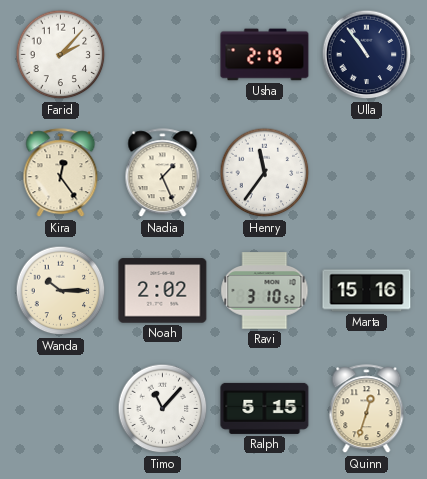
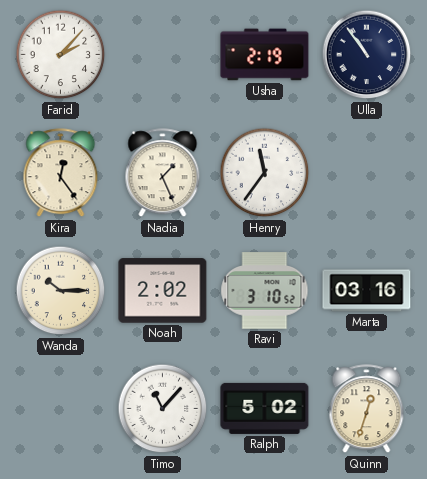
Marta: 15:16 -> 03:16 (367, 291)
Ralph: 5:15 -> 5:02 (265, 408)
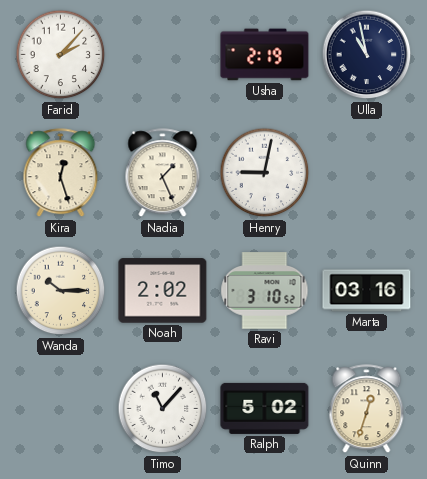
Ulla: 10:54 -> 10:58 (367, 55)
Kira: 12:24 -> 12:27 (61, 173)
Henry: 11:36 -> 9:02 (265, 173)
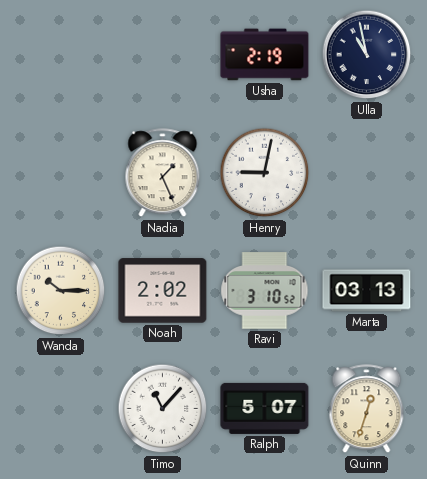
Farid: 2:07 -> none (61, 55)
Kira: 12:27 -> none (61, 173)
Marta: 03:16 -> 03:13 (367, 291)
Ralph: 5:02 -> 5:07 (265, 408)
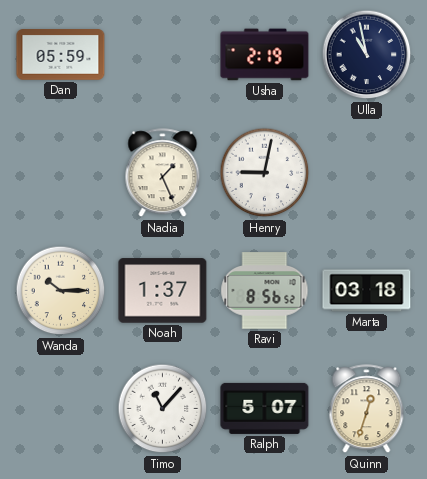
Dan: none -> 05:59 (61, 55)
Noah: 2:02 -> 1:37 (163, 291)
Ravi: 3:10 -> 8:56 (265, 291)
Marta: 03:13 -> 03:18 (367, 291)
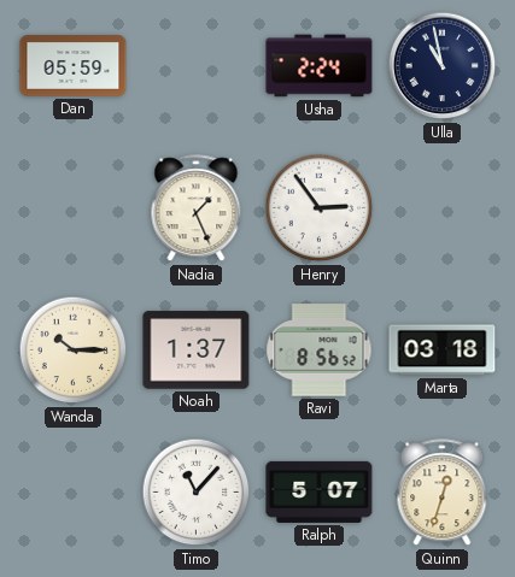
Usha: 2:19 -> 2:24 (320, 66)
Henry: 9:02 -> 2:54 (320, 208)
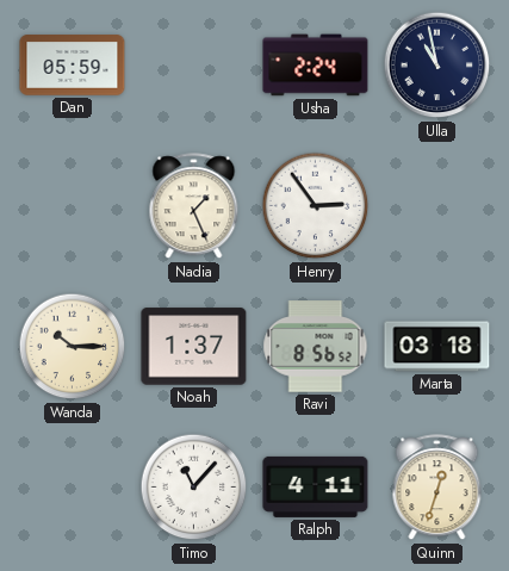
Ralph: 5:07 -> 4:11 (316, 486)
